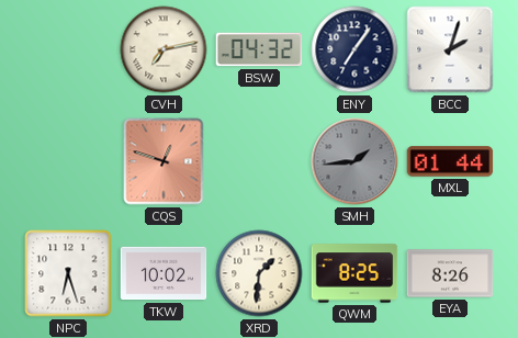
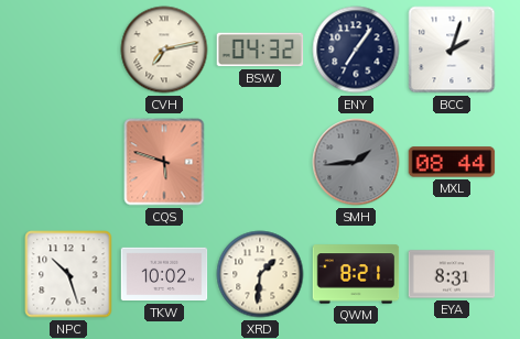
CQS: 12:48 -> 5:48 (164, 162)
MXL: 01:44 -> 08:44 (452, 162)
NPC: 6:27 -> 10:27 (68, 274)
QWM: 8:25 -> 8:21 (356, 274)
EYA: 8:26 -> 8:31 (452, 274)
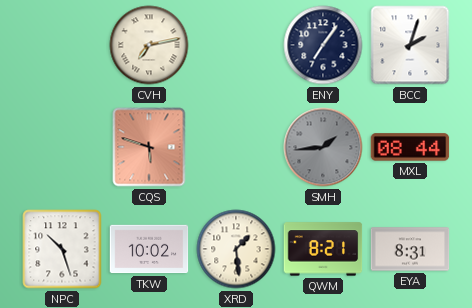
BSW: 04:32 -> none (260, 50)
XRD: 1:31 -> 1:29 (236, 249)
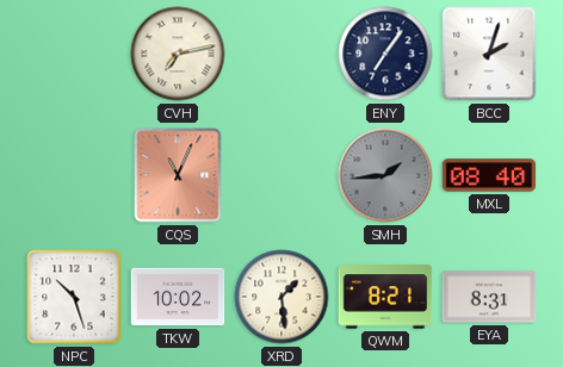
CQS: 5:48 -> 11:04 (178, 175)
MXL: 08:44 -> 08:40 (489, 175)
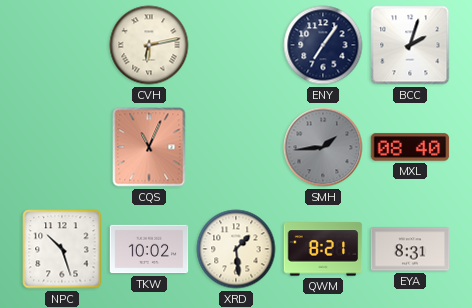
CVH: 7:13 -> 6:13 (149, 45)
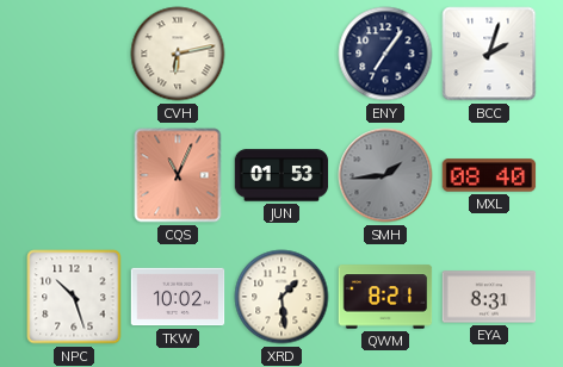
JUN: none -> 01:53 (281, 175)
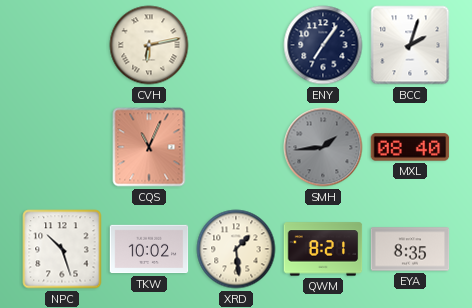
JUN: 01:53 -> none (281, 175)
EYA: 8:31 -> 8:35 (410, 249)
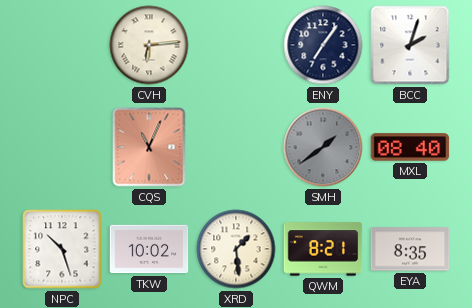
CVH: 6:13 -> 6:14 (149, 45)
SMH: 1:44 -> 1:39 (323, 147)
